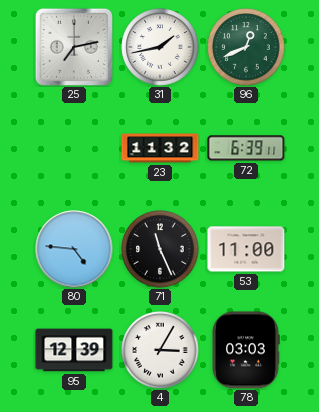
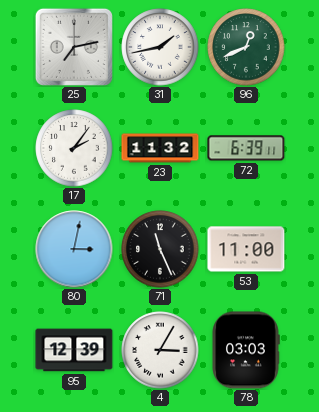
17: none -> 2:06 (74, 148)
80: 4:46 -> 3:02 (74, 249)
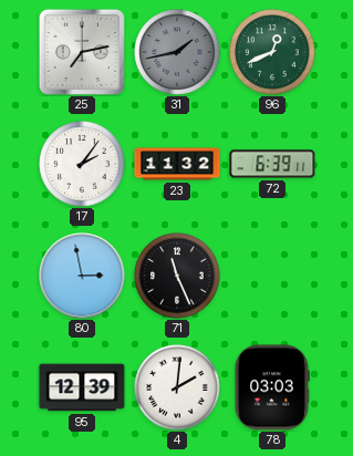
31 dial: white -> grey (177, 52)
80: 3:02 -> 2:58 (82, 276)
53: 11:00 -> none (246, 249)
4: 3:05 -> 2:01 (177, 387)
